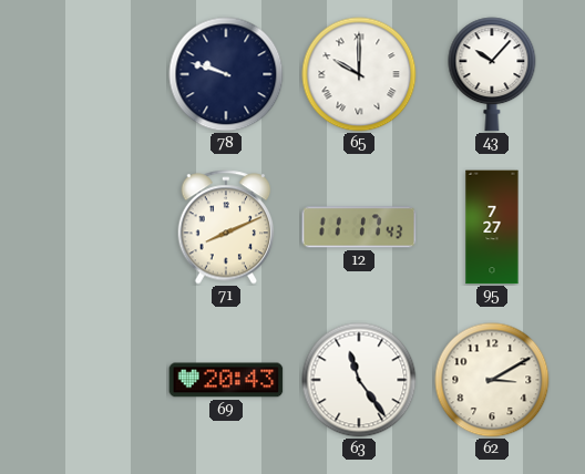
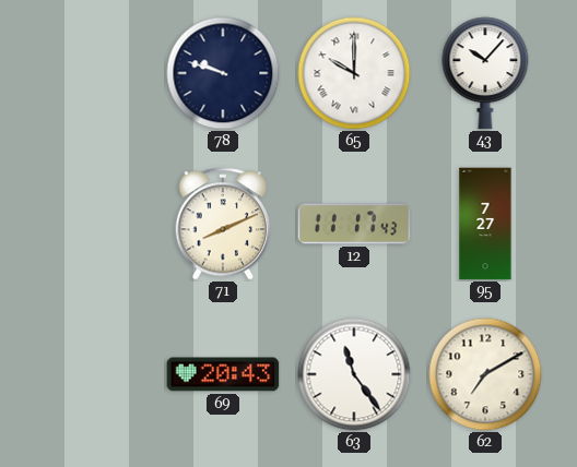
62: 3:10 -> 7:10 (485, 374)
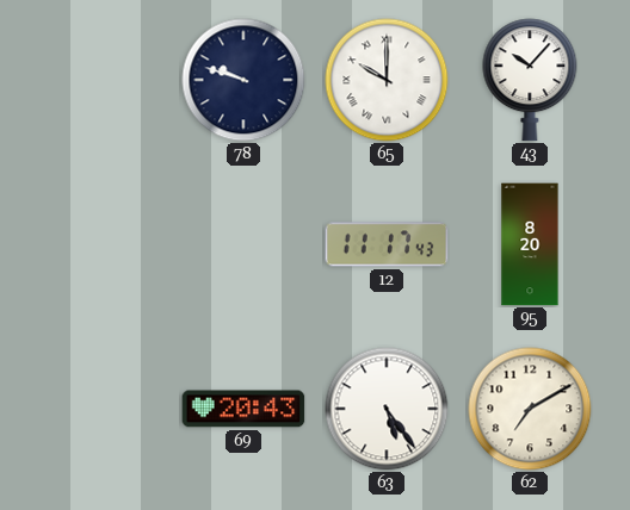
71: 8:11 -> none (223, 224)
95: 7:27 -> 8:20 (530, 244)
63: 11:24 -> 5:24 (387, 409)
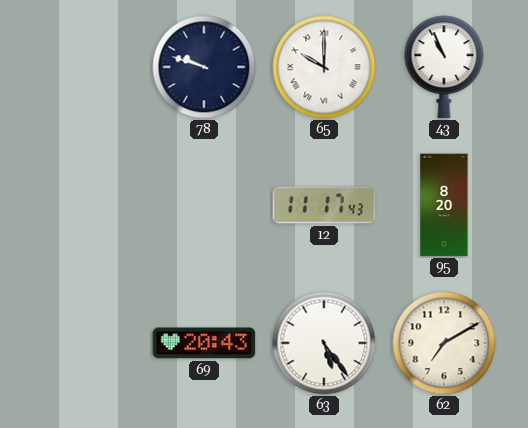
43: 10:07 -> 10:56 (444, 67)
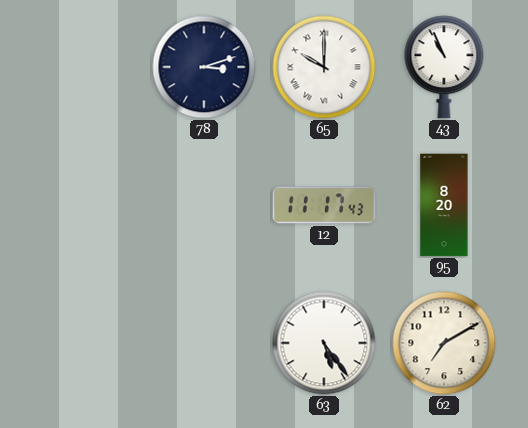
78: 9:48 -> 3:12 (204, 67)
69: 20:43 -> none (204, 343)
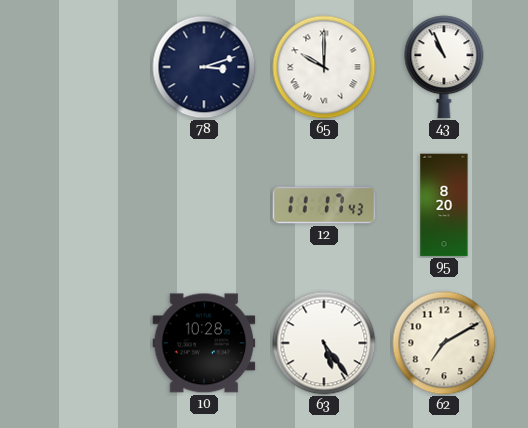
10: none -> 10:28 (204, 343)
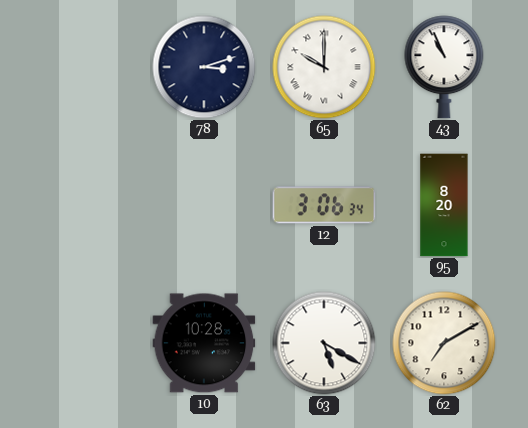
12: 11:17 -> 3:06 (324, 205)
63: 5:24 -> 5:20 (324, 343)
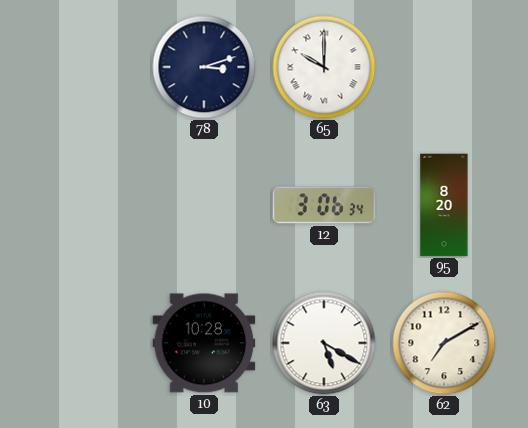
43: 10:56 -> none (444, 67)
